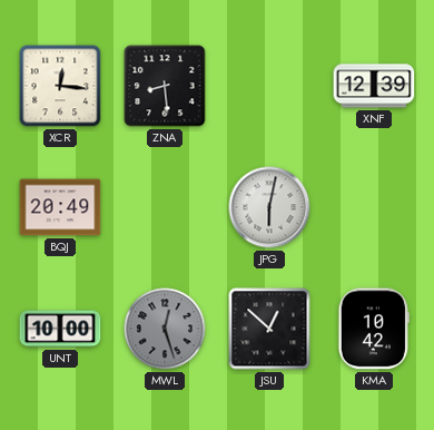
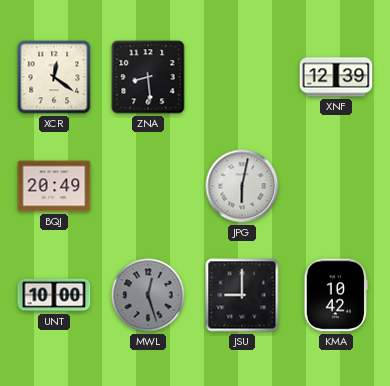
XCR: 12:16 -> 12:21 (54, 77)
JSU: 12:52 -> 9:00 (242, 295)
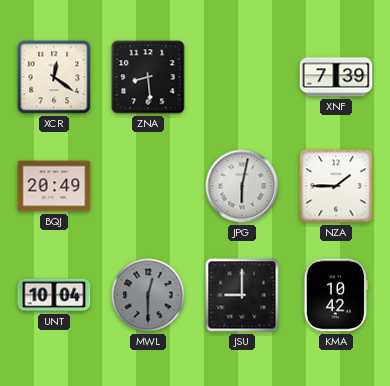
XNF: 12:39 -> 7:39 (336, 77)
NZA: none -> 1:45 (336, 186)
UNT: 10:00 -> 10:04 (54, 295)
MWL: 12:27 -> 12:30 (148, 295)
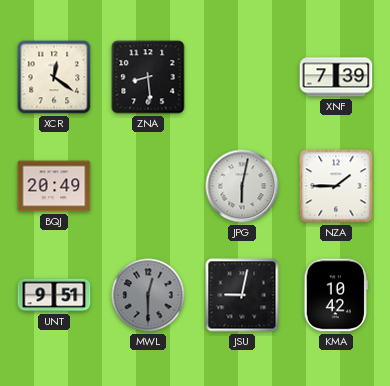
UNT: 10:04 -> 9:51 (54, 295)
JSU: 9:00 -> 9:02 (242, 295)
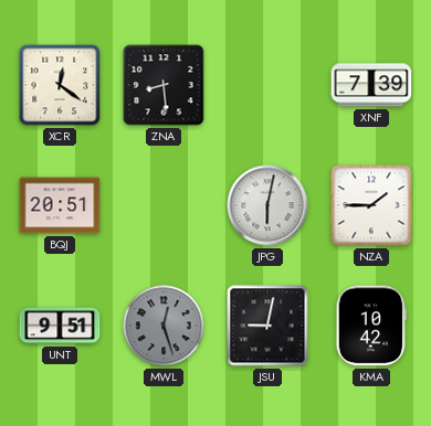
BQJ: 20:49 -> 20:51 (60, 205)
MWL: 12:30 -> 12:27 (164, 326)
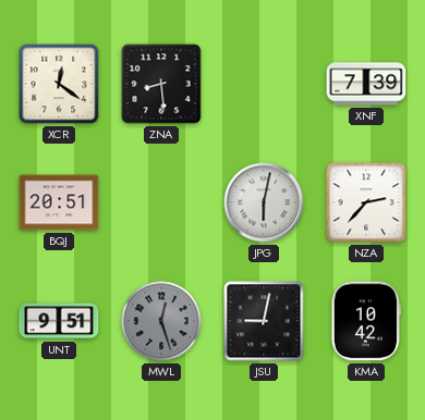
NZA: 1:45 -> 2:37 (366, 202)
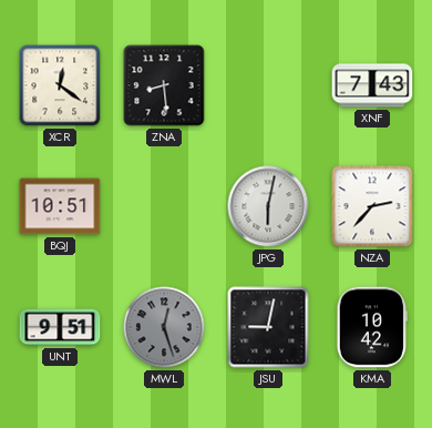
XNF: 7:39 -> 7:43 (372, 85)
BQJ: 20:51 -> 10:51 (60, 206)
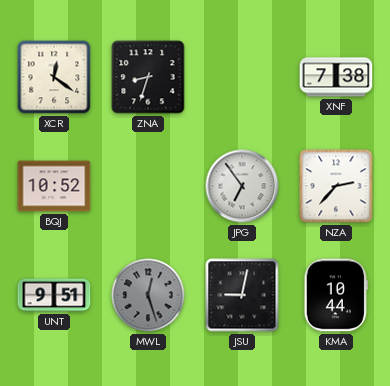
ZNA: 8:29 -> 8:33 (148, 77)
XNF: 7:43 -> 7:38 (336, 77)
BQJ: 10:51 -> 10:52 (54, 186)
JPG: 6:02 -> 6:54 (242, 186)
KMA: 10:42 -> 10:44 (336, 295)
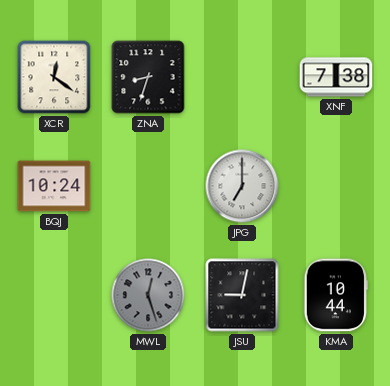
BQJ: 10:52 -> 10:24 (54, 186)
JPG: 6:54 -> 7:00 (242, 186)
NZA: 2:37 -> none (336, 186)
UNT: 9:51 -> none (54, 295)
